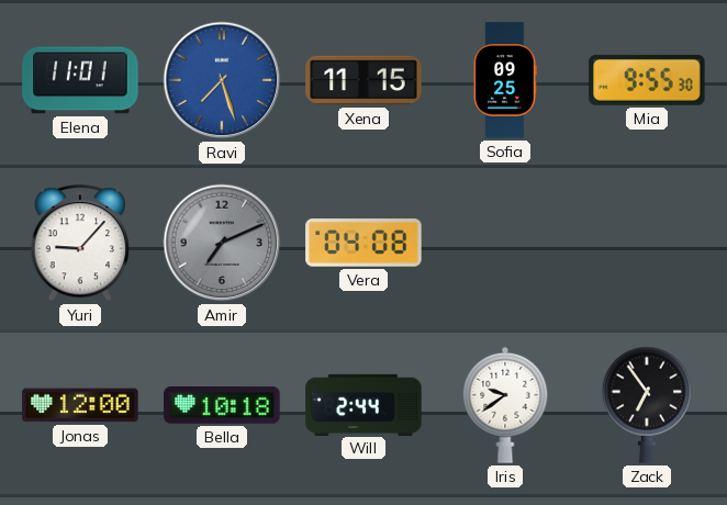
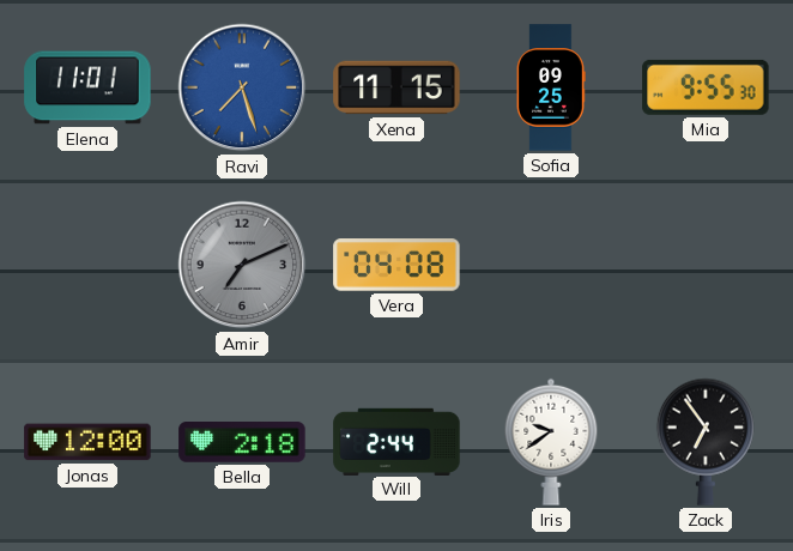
Yuri: 9:07 -> none (79, 244)
Bella: 10:18 -> 2:18 (242, 443)
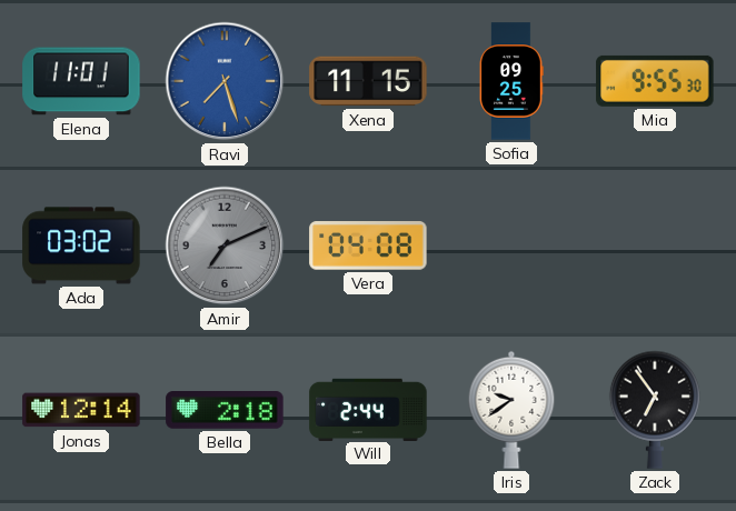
Ada: none -> 03:02 (81, 246)
Jonas: 12:00 -> 12:14 (81, 410)
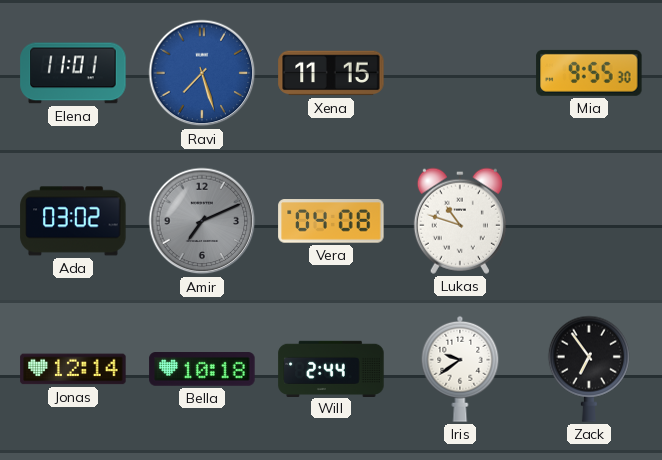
Sofia: 09:25 -> none (511, 81)
Lukas: none -> 10:48 (460, 221)
Bella: 2:18 -> 10:18 (202, 370)
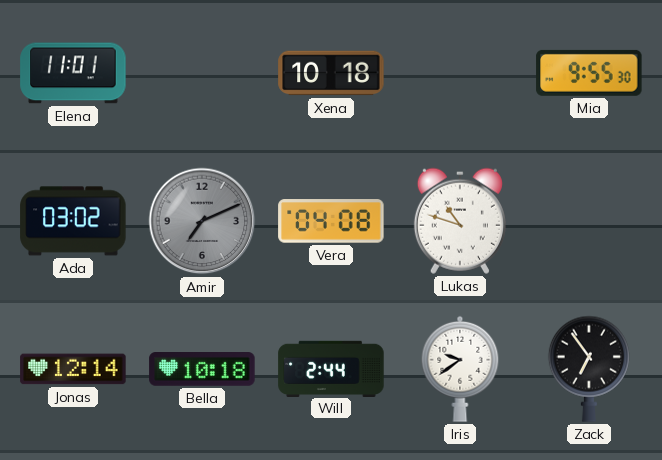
Ravi: 7:27 -> none (202, 73)
Xena: 11:15 -> 10:18 (331, 73)
